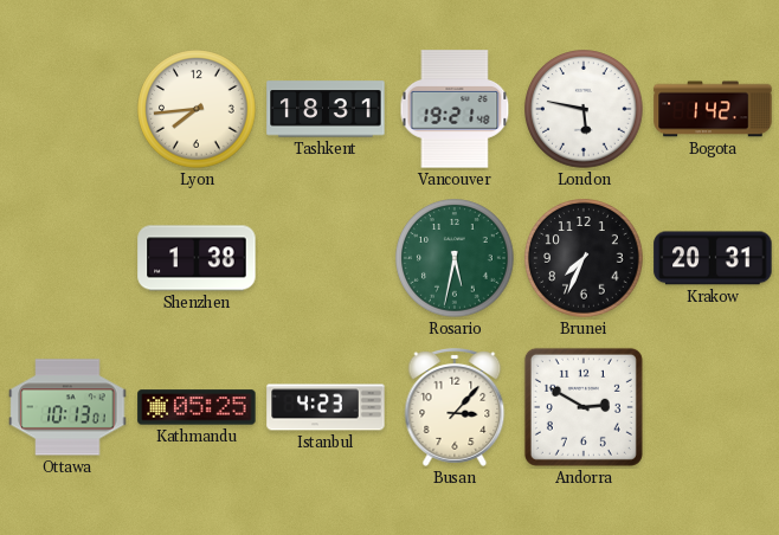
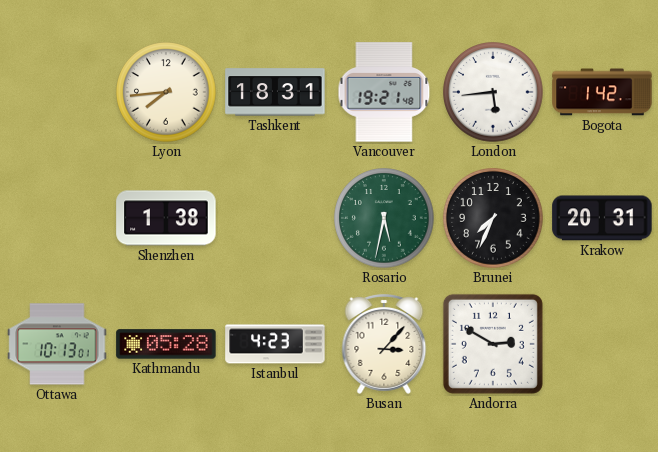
London: 5:47 -> 5:44 (493, 92)
Kathmandu: 05:25 -> 05:28 (166, 344)
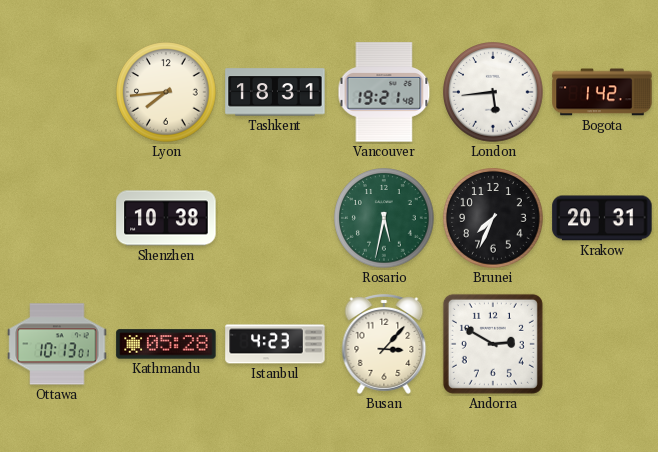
Shenzhen: 1:38 -> 10:38 (166, 218)
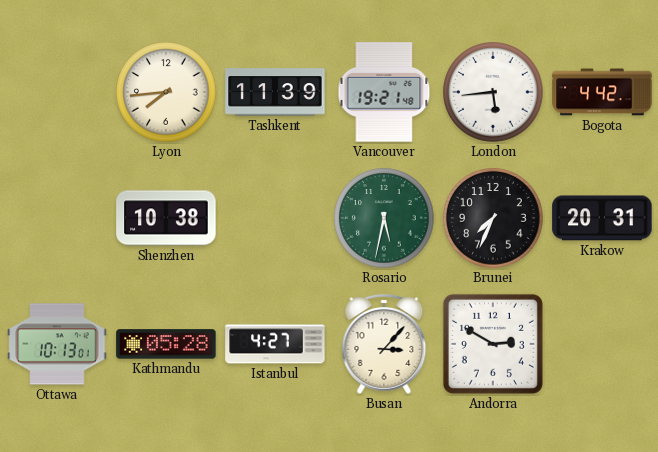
Tashkent: 18:31 -> 11:39 (275, 92)
Bogota: 1:42 -> 4:42 (602, 92)
Istanbul: 4:23 -> 4:27 (275, 344)
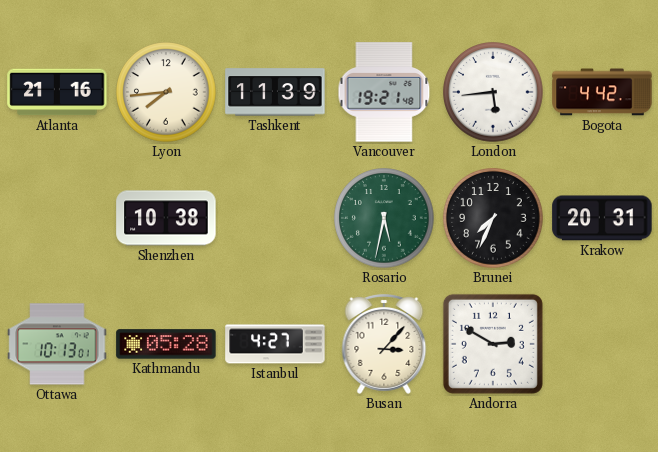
Atlanta: none -> 21:16 (57, 92)
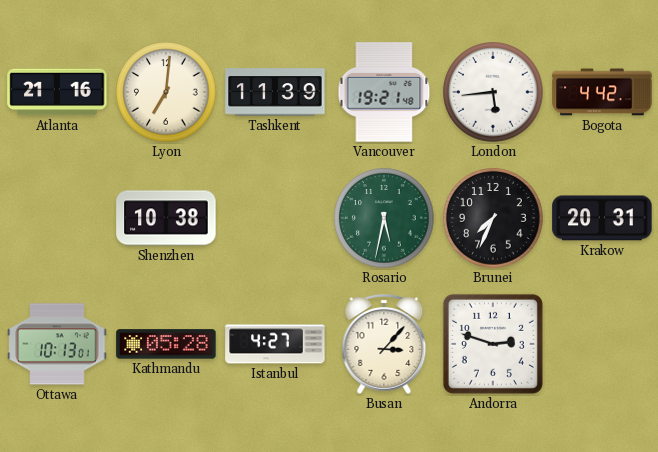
Lyon: 7:44 -> 7:01 (166, 92)
Andorra: 2:50 -> 2:48 (493, 344)
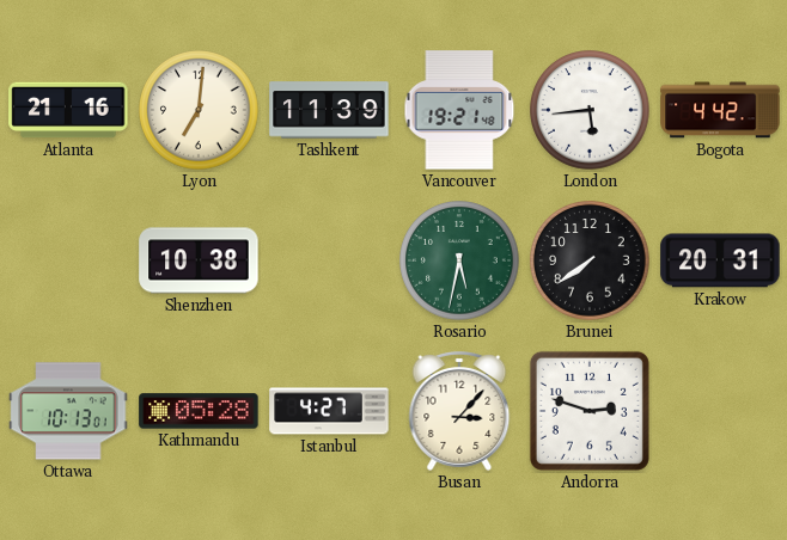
Brunei: 7:34 -> 7:39 (590, 260)
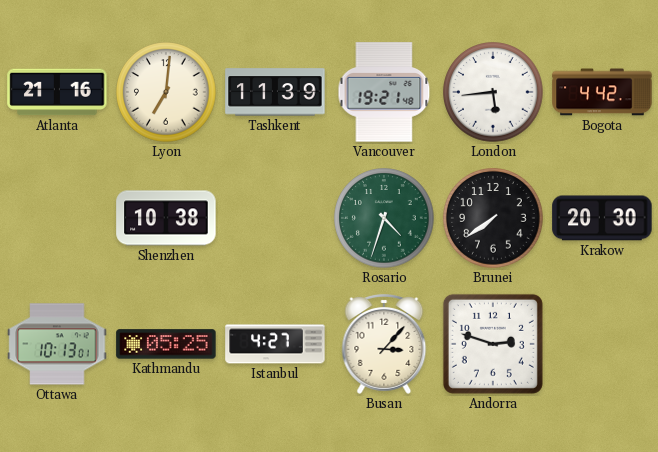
Rosario: 5:32 -> 4:33 (384, 218)
Krakow: 20:31 -> 20:30 (602, 218)
Kathmandu: 05:28 -> 05:25 (166, 344)
